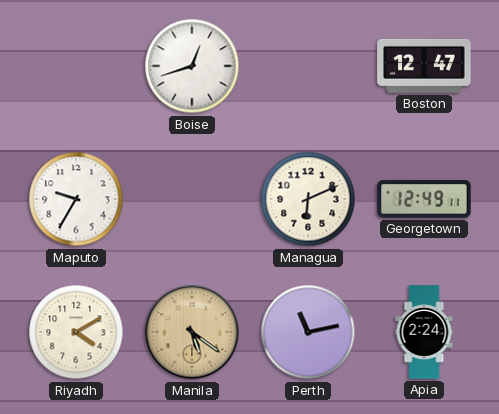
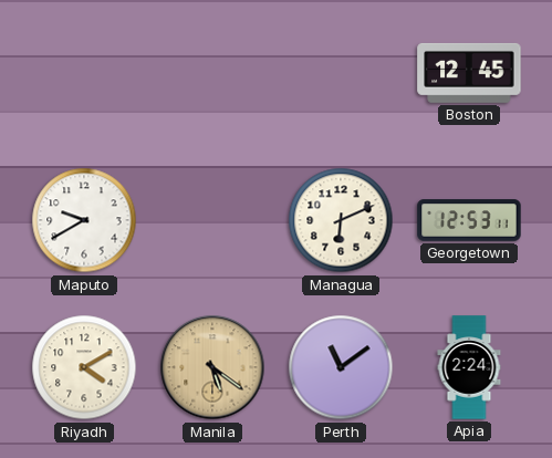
Boise: 12:42 -> none (192, 66)
Boston: 12:47 -> 12:45 (469, 73)
Maputo: 9:35 -> 9:40 (84, 220)
Georgetown: 12:49 -> 12:53 (469, 220)
Perth: 11:13 -> 11:09 (341, 367)
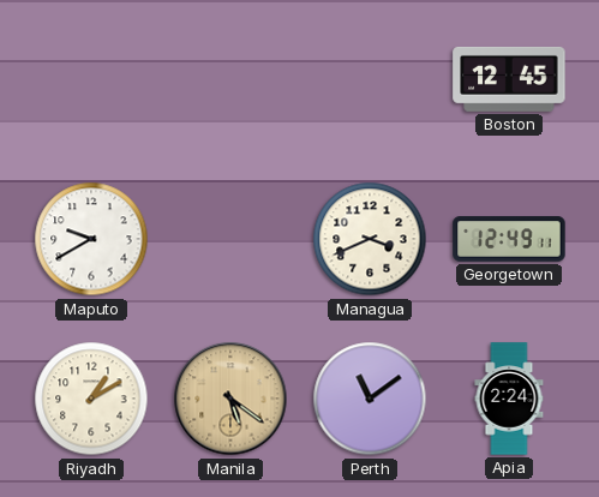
Managua: 6:11 -> 3:41 (370, 239)
Georgetown: 12:53 -> 12:49 (509, 239)
Riyadh: 4:10 -> 1:10 (91, 399)
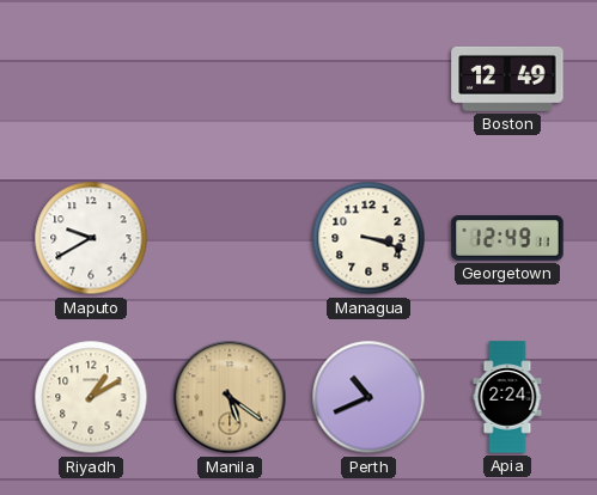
Boston: 12:45 -> 12:49 (507, 79)
Managua: 3:41 -> 3:18 (368, 238)
Perth: 11:09 -> 10:41 (368, 397)
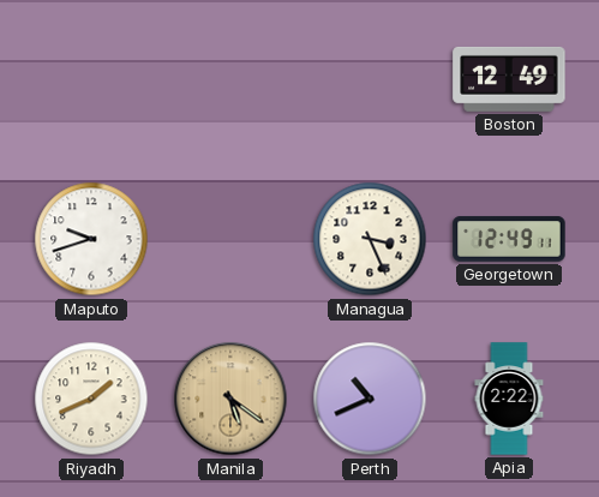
Maputo: 9:40 -> 9:42 (91, 239)
Managua: 3:18 -> 3:26 (370, 239)
Riyadh: 1:10 -> 1:41 (91, 399)
Apia: 2:24 -> 2:22 (509, 399)
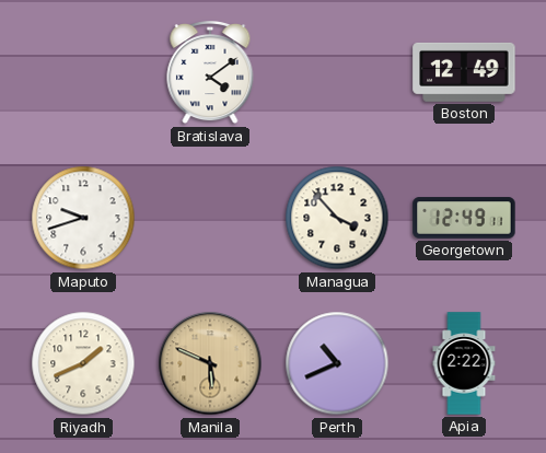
Bratislava: none -> 4:09 (210, 73)
Managua: 3:26 -> 3:53 (337, 218)
Manila: 5:21 -> 5:49 (210, 363)
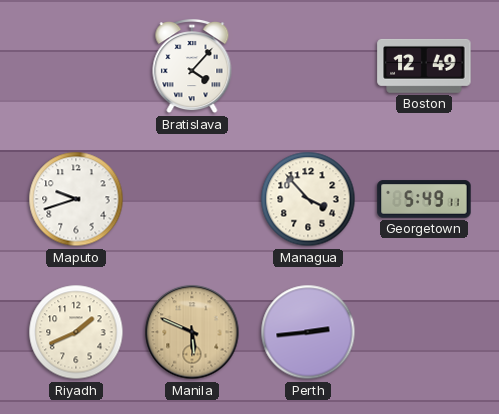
Bratislava: 4:09 -> 4:07 (192, 67)
Georgetown: 12:49 -> 5:49 (424, 199)
Perth: 10:41 -> 2:44 (308, 332)
Apia: 2:22 -> none (464, 363)
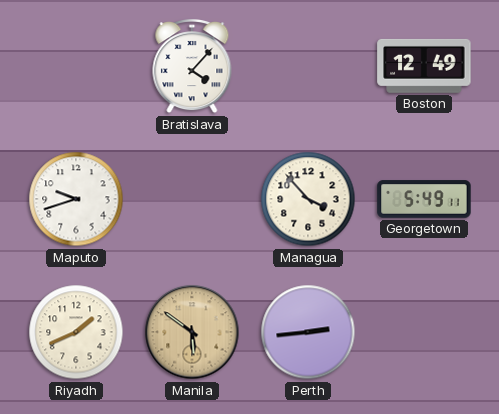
Manila: 5:49 -> 5:51 (192, 332)
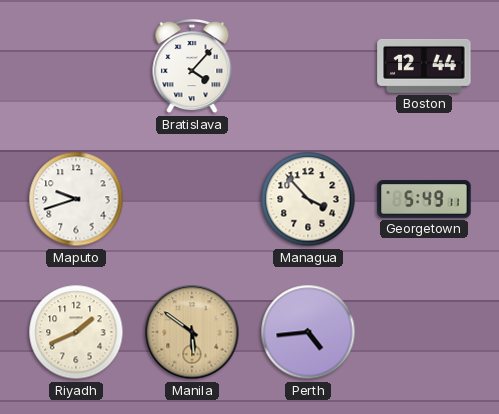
Boston: 12:49 -> 12:44 (424, 66)
Perth: 2:44 -> 4:44 (308, 332)
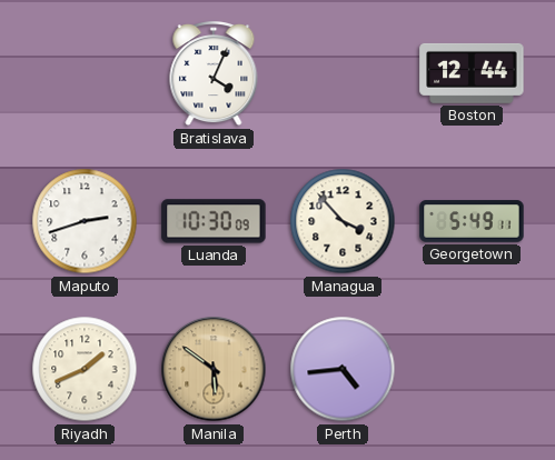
Bratislava: 4:07 -> 4:04 (214, 74)
Maputo: 9:42 -> 2:42 (85, 221)
Luanda: none -> 10:30 (214, 221)
